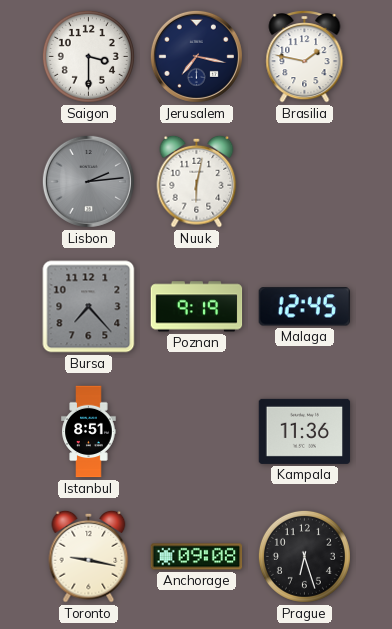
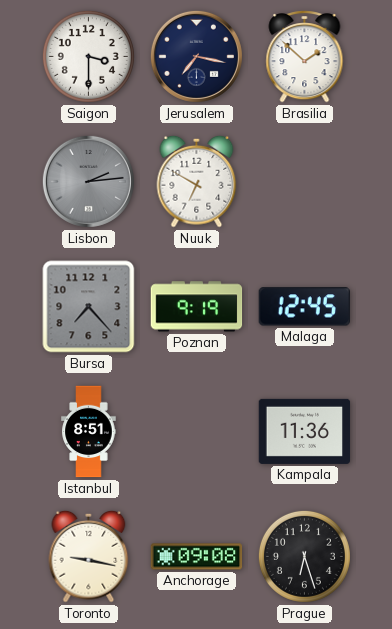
Brasilia: 1:47 -> 1:52 (305, 57)
Nuuk: 6:02 -> 6:50 (197, 181)
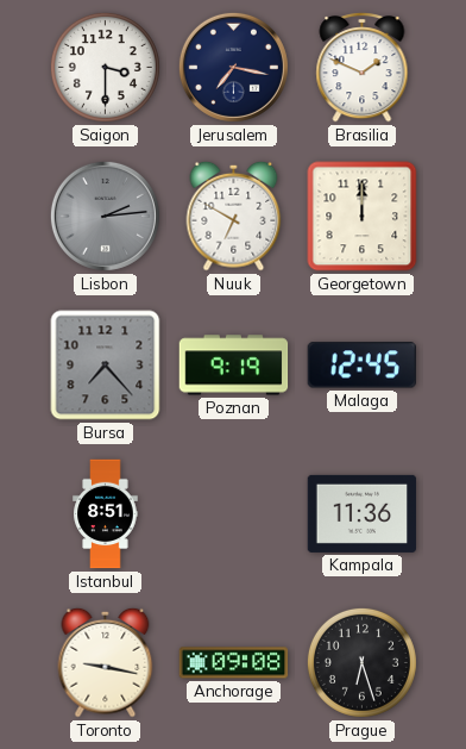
Brasilia: 1:52 -> 1:49 (363, 68)
Georgetown: none -> 12:00 (363, 217)
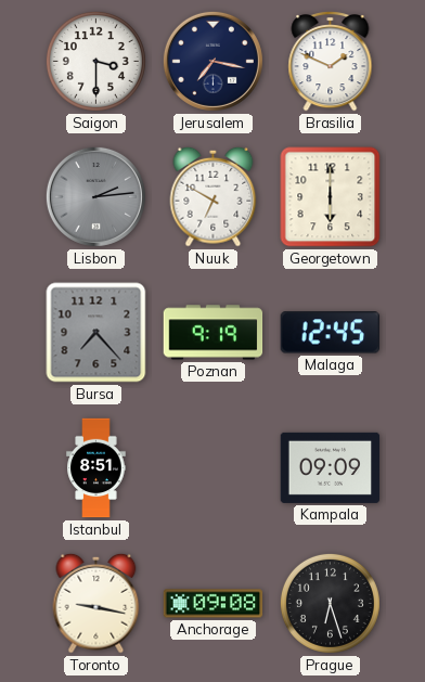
Georgetown: 12:00 -> 6:00 (331, 197)
Kampala: 11:36 -> 09:09 (331, 467)
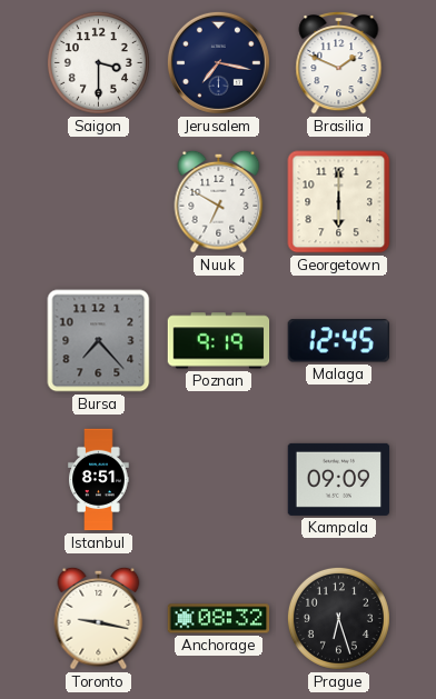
Lisbon: 2:14 -> none (95, 196)
Anchorage: 09:08 -> 08:32 (219, 619)
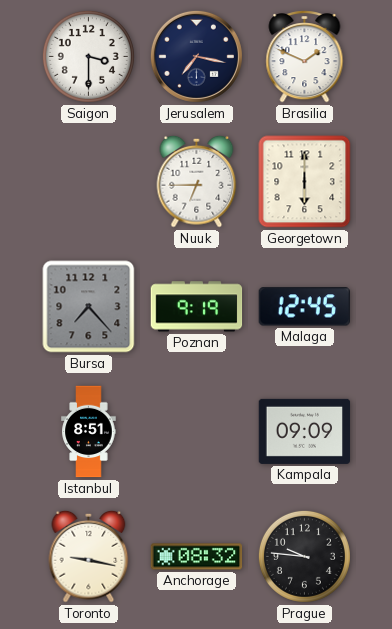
Nuuk: 6:50 -> 6:45 (197, 181)
Prague: 6:27 -> 9:46 (304, 556)
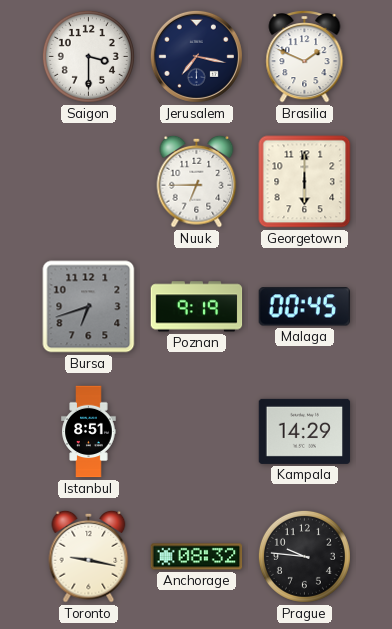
Bursa: 7:23 -> 6:42 (89, 307)
Malaga: 12:45 -> 00:45 (304, 307)
Kampala: 09:09 -> 14:29 (305, 431)
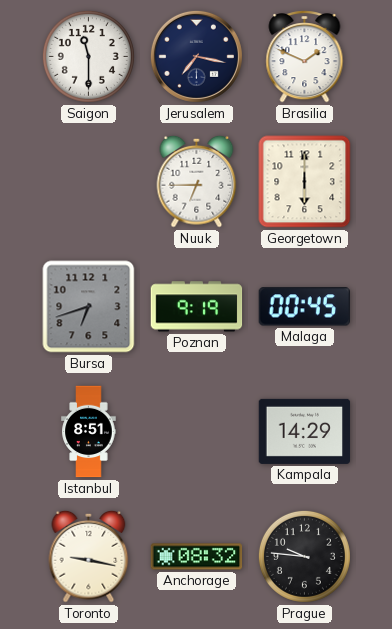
Saigon: 3:30 -> 11:30 (88, 56)
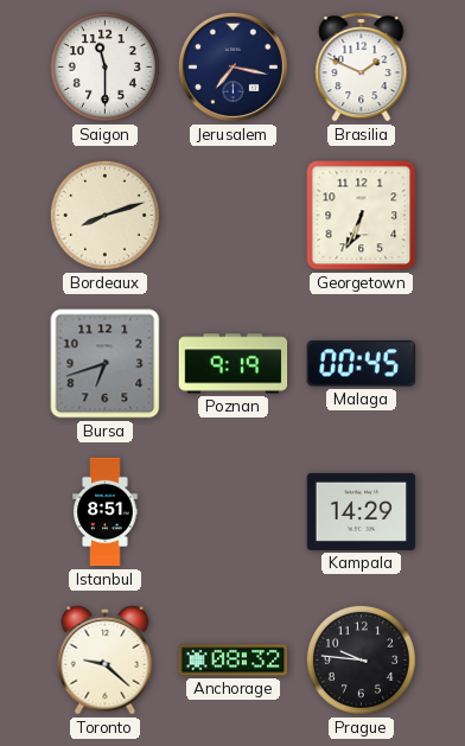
Bordeaux: none -> 8:12 (104, 215)
Nuuk: 6:45 -> none (197, 181)
Georgetown: 6:00 -> 6:34 (362, 216)
Toronto: 9:17 -> 9:22 (106, 659)
